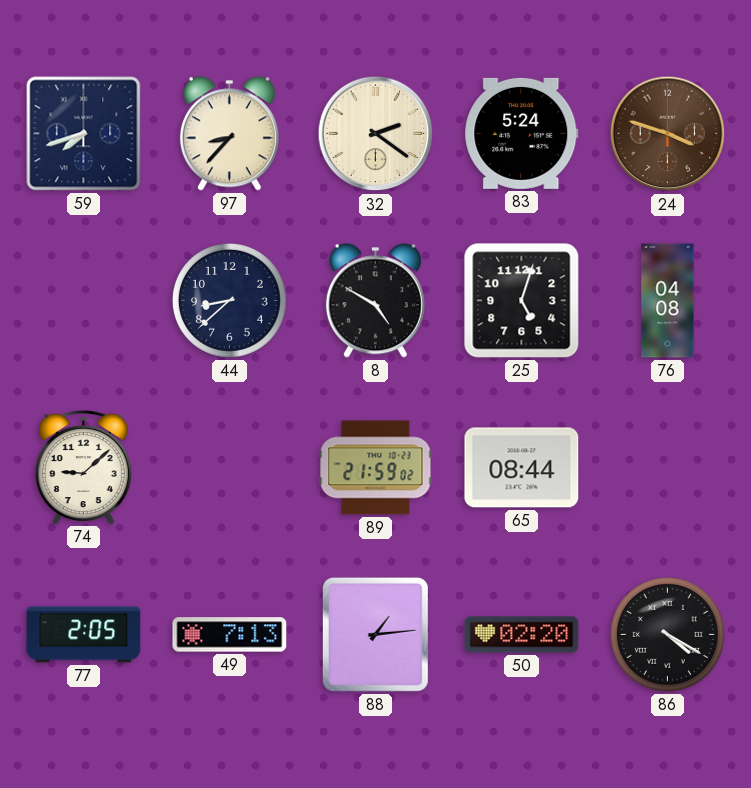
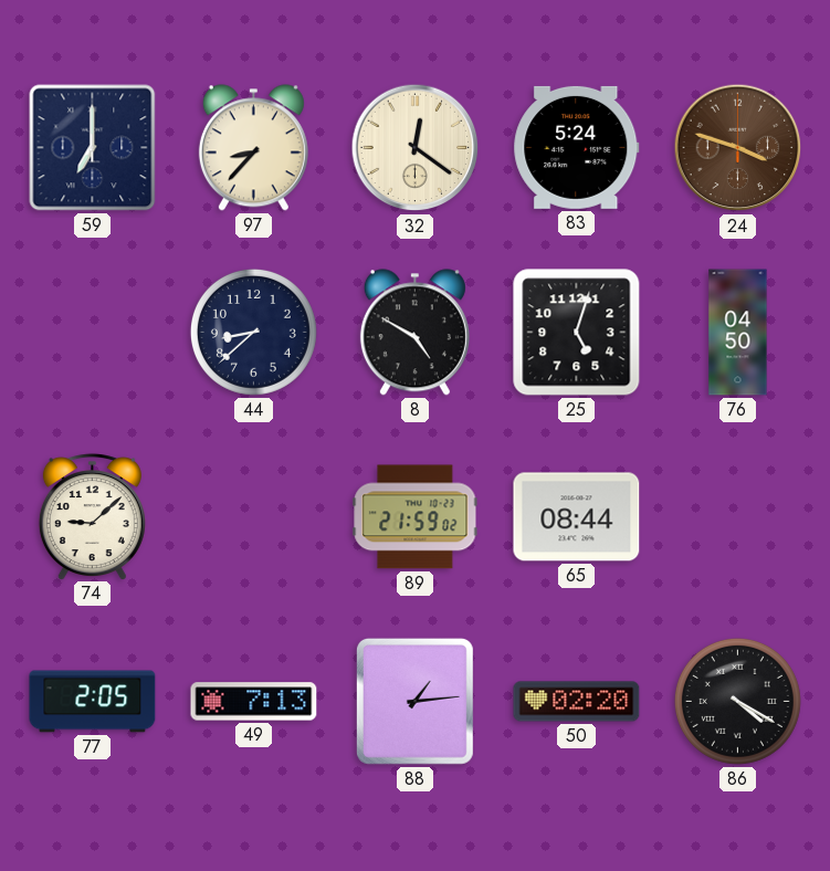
59: 7:42 -> 7:00 (93, 148)
32: 2:21 -> 12:21 (416, 148)
76: 04:08 -> 04:50 (738, 333)
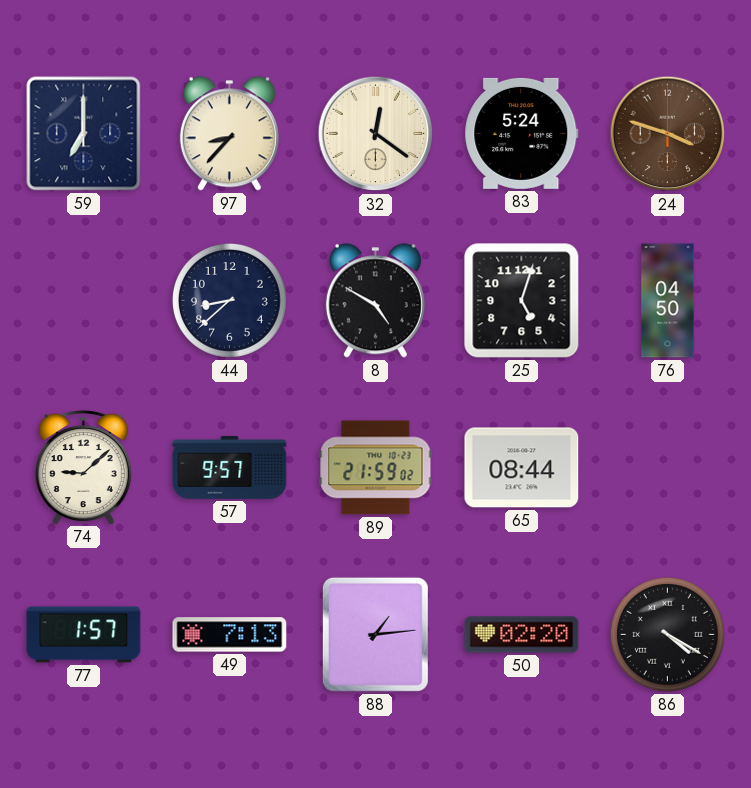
57: none -> 9:57 (230, 467)
77: 2:05 -> 1:57 (84, 635)
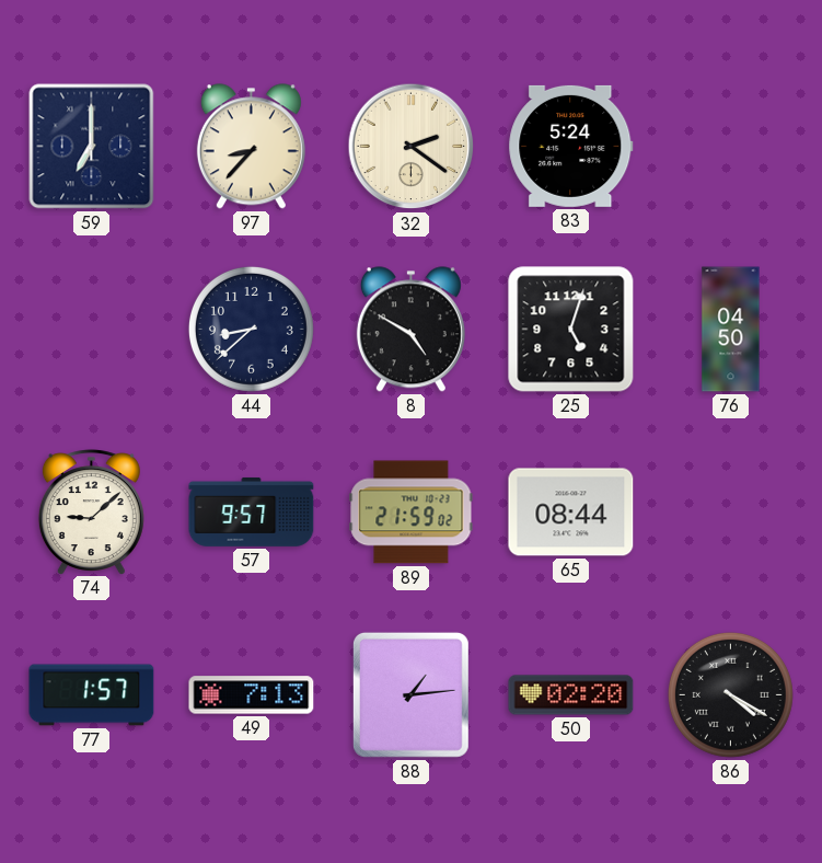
32: 12:21 -> 2:21 (412, 147)
24: 3:48 -> none (668, 134)
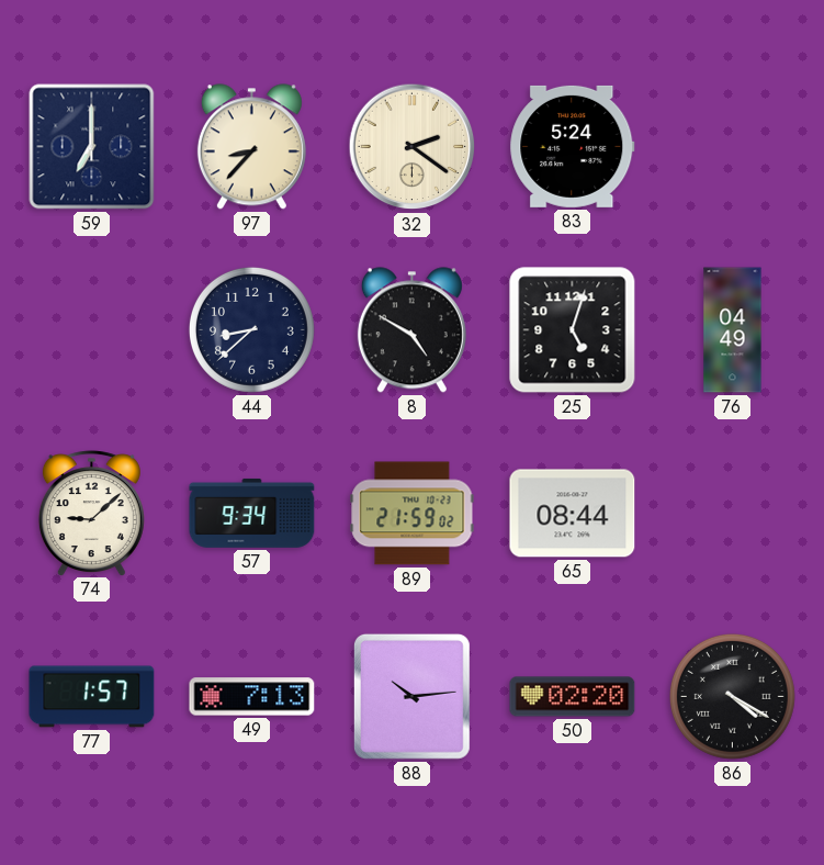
76: 04:50 -> 04:49 (733, 330)
57: 9:57 -> 9:34 (252, 513)
88: 1:14 -> 10:14 (411, 696)
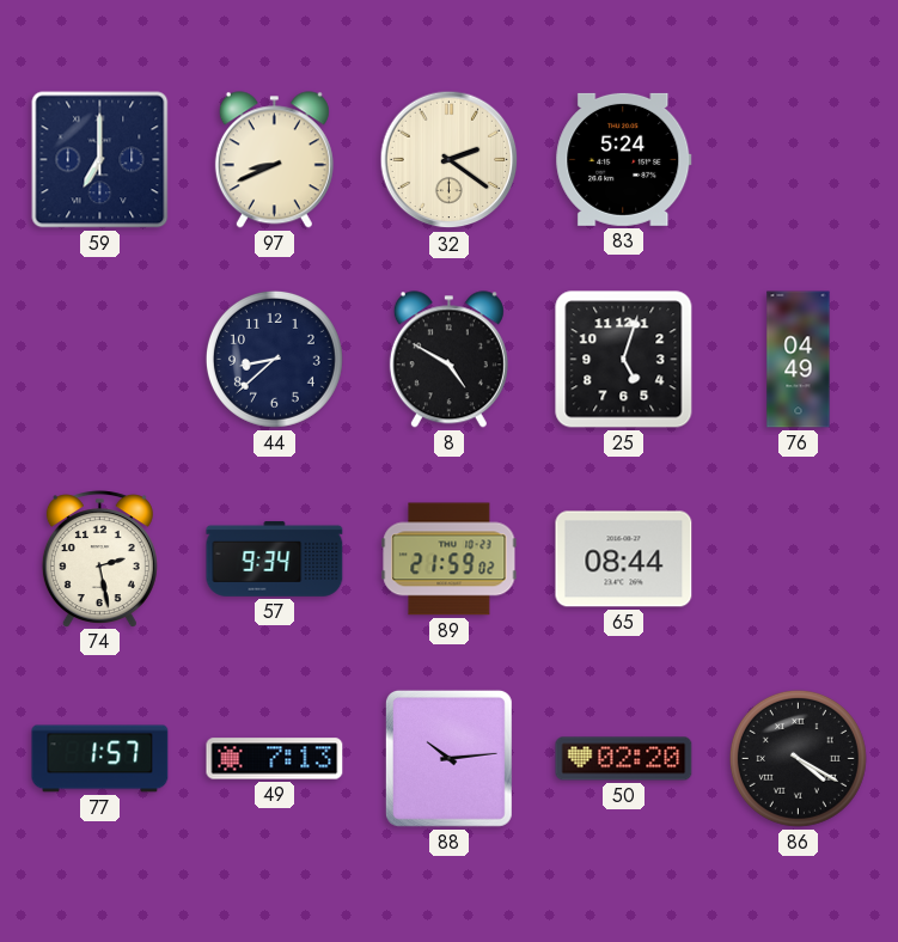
97: 8:37 -> 8:41 (274, 160)
74: 9:08 -> 2:28 (99, 558)
